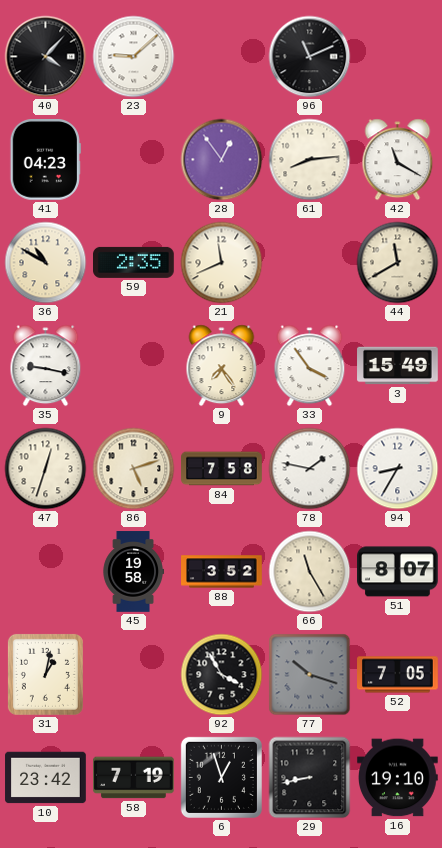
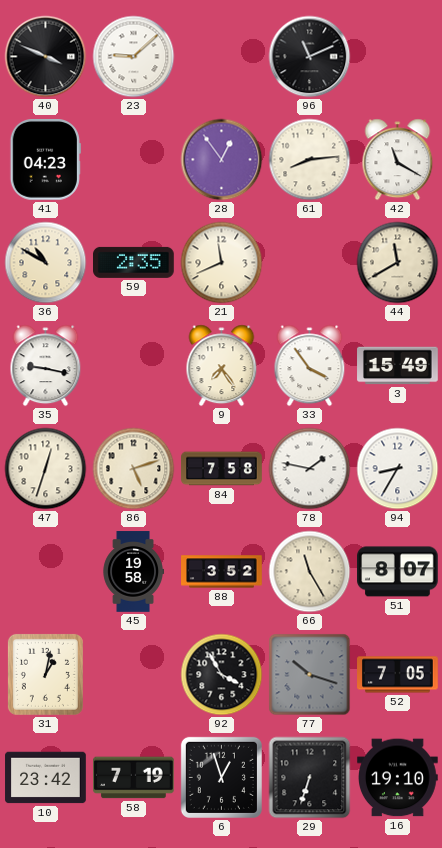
40: 4:07 -> 3:49 (46, 57)
29: 8:43 -> 6:33 (310, 778)
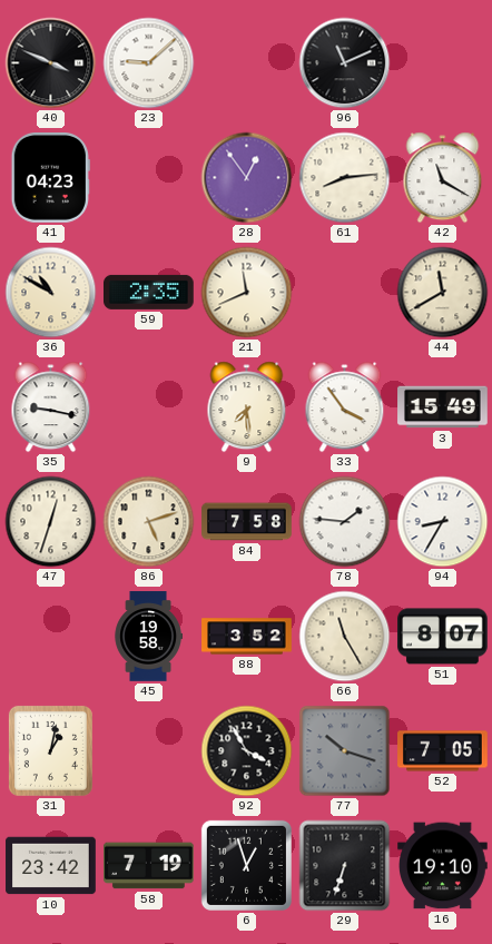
9: 7:24 -> 7:29 (247, 407)
78: 1:47 -> 1:46 (345, 522)
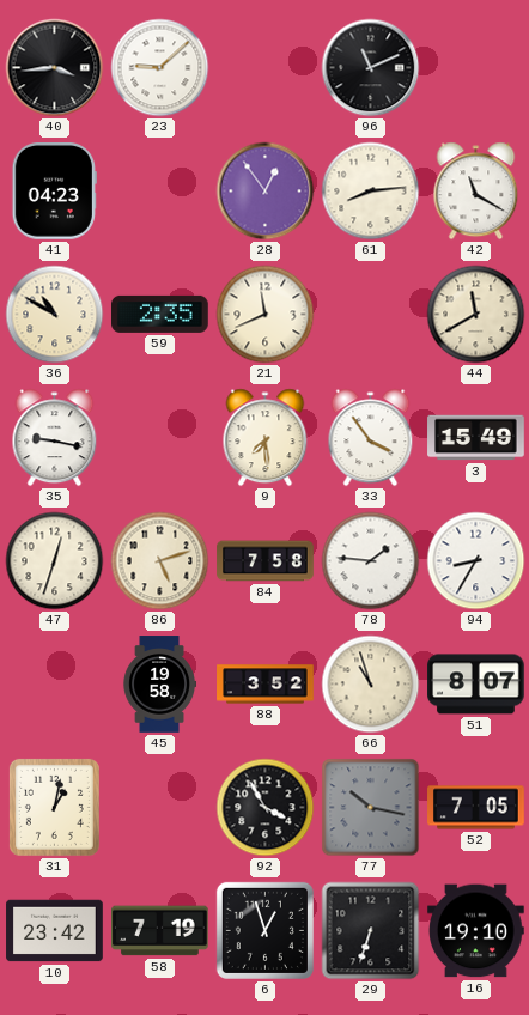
40: 3:49 -> 3:44 (55, 68)
66: 11:25 -> 10:57 (371, 685)
77: 10:18 -> 10:17 (371, 808)
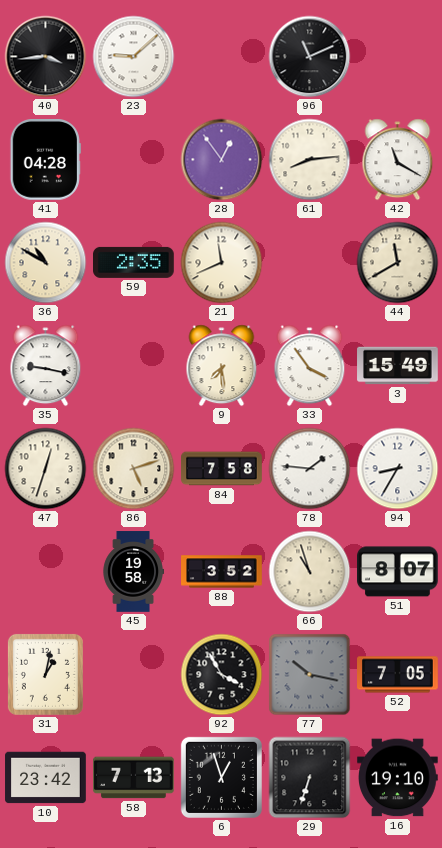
41: 04:23 -> 04:28 (45, 160)
58: 7:19 -> 7:13 (134, 778)
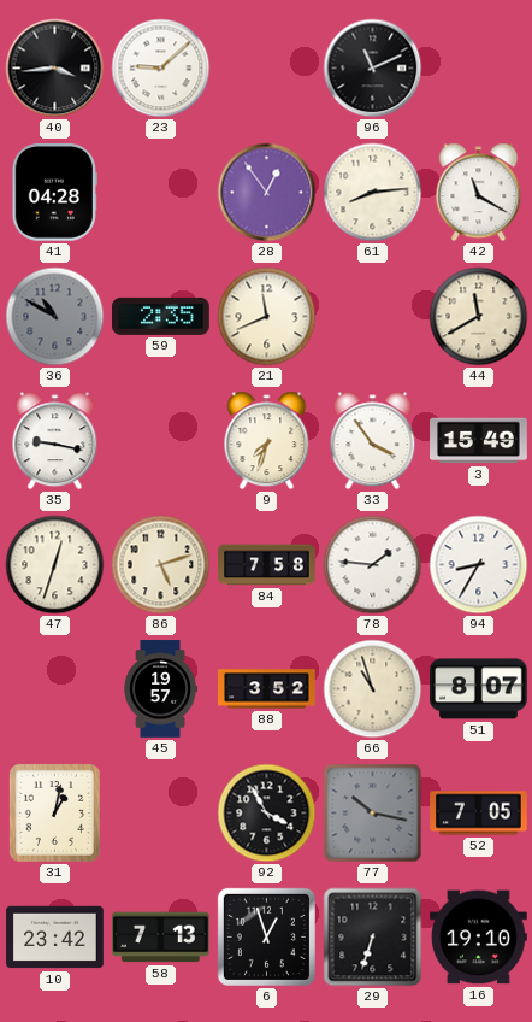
36 dial: cream -> grey (55, 317)
9: 7:29 -> 7:33 (267, 441)
45: 19:58 -> 19:57 (160, 689)
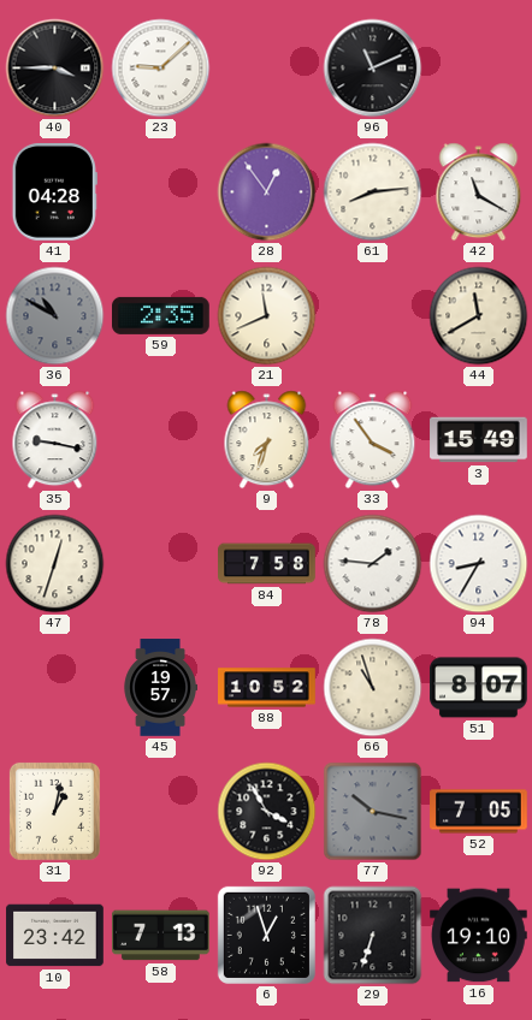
40: 3:44 -> 3:45 (55, 69)
86: 5:12 -> none (161, 565)
88: 3:52 -> 10:52 (267, 688)
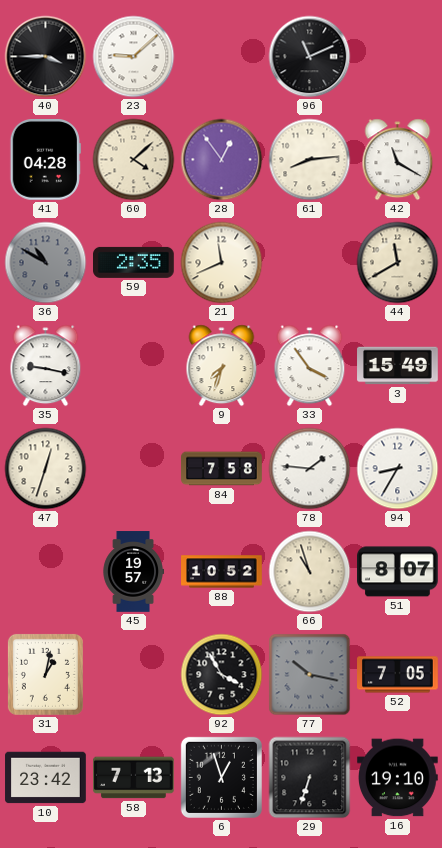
60: none -> 4:08 (134, 160)
